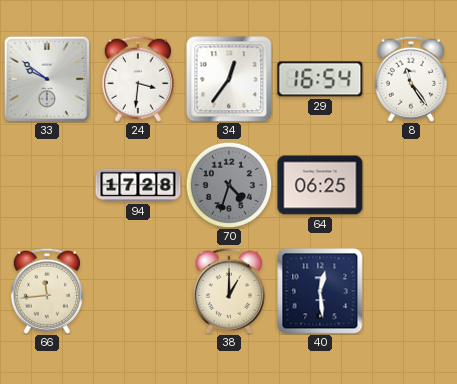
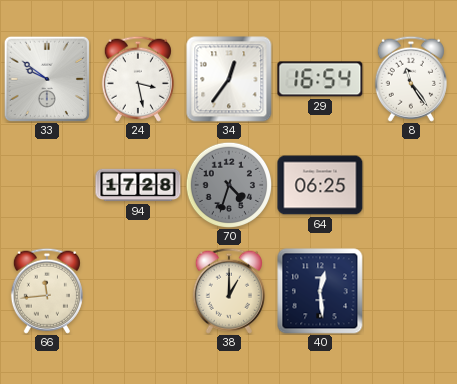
24: 3:31 -> 3:28 (138, 79)
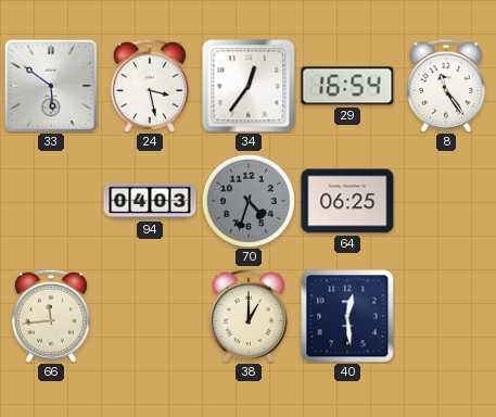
33: 9:51 -> 5:51 (50, 85)
94: 17:28 -> 04:03 (150, 201)
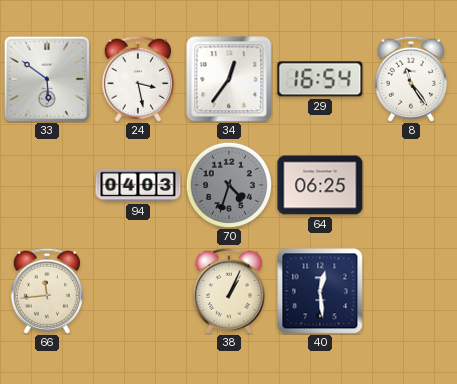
38: 1:00 -> 1:04 (229, 291)
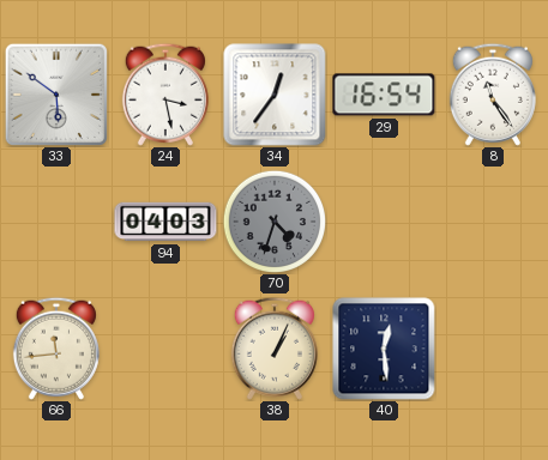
64: 06:25 -> none (320, 185)
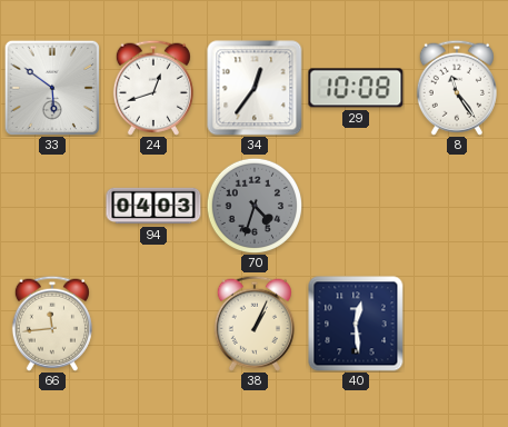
24: 3:28 -> 12:42 (153, 88)
29: 16:54 -> 10:08 (356, 88)
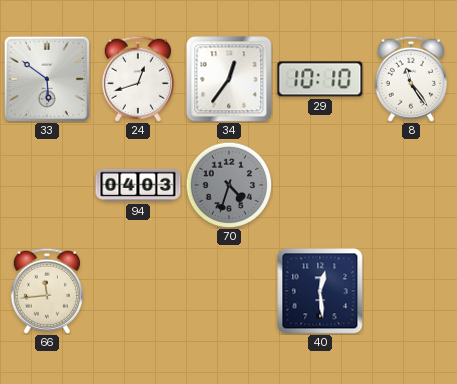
29: 10:08 -> 10:10 (320, 79)
38: 1:04 -> none (255, 324)
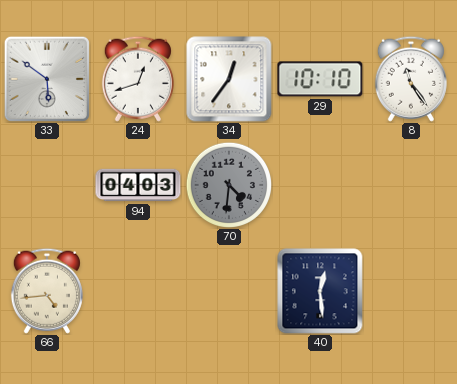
70: 4:33 -> 4:31 (229, 185)
66: 11:44 -> 4:44 (47, 291)
